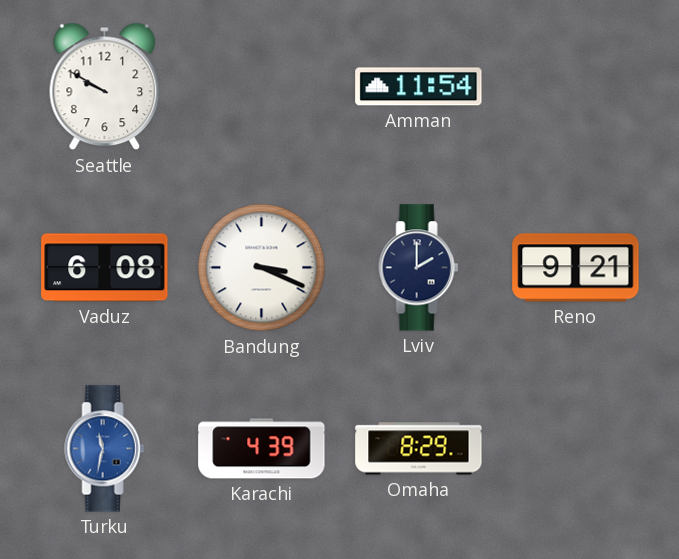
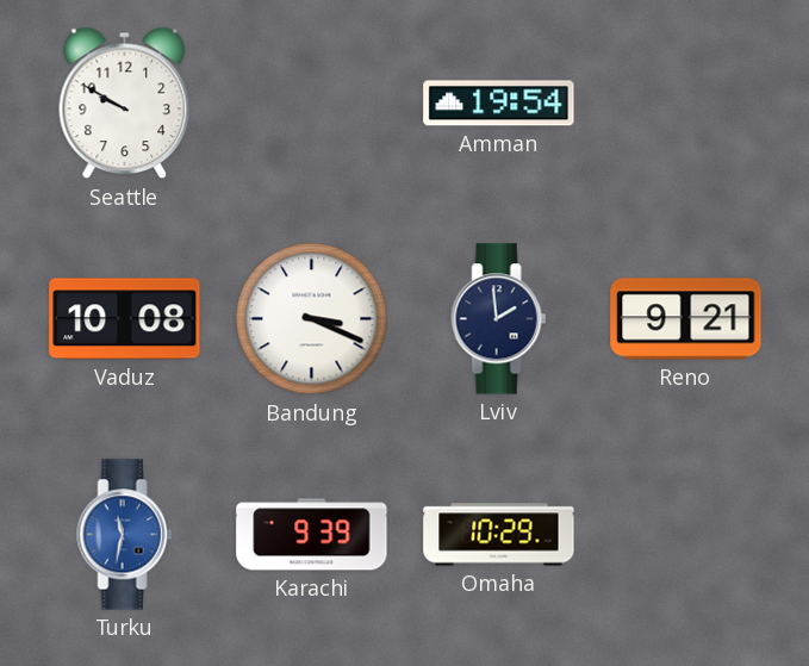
Amman: 11:54 -> 19:54 (499, 104)
Vaduz: 6:08 -> 10:08 (125, 319)
Lviv: 2:00 -> 1:59 (499, 319)
Karachi: 4:39 -> 9:39 (312, 535)
Omaha: 8:29 -> 10:29 (499, 535)
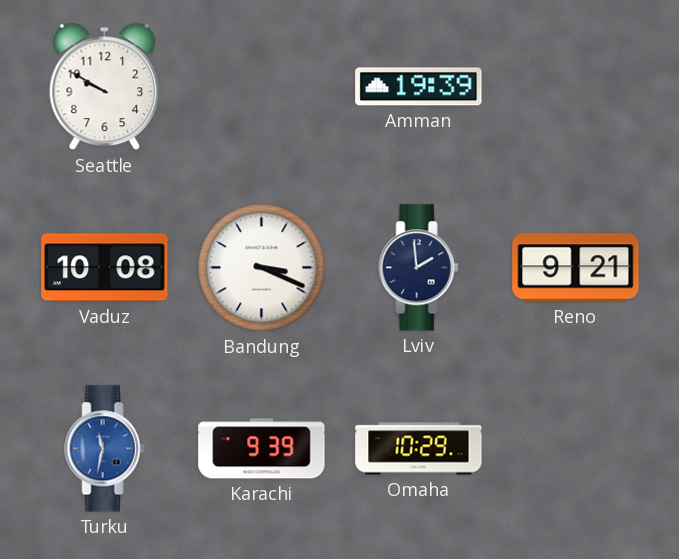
Amman: 19:54 -> 19:39 (419, 87)
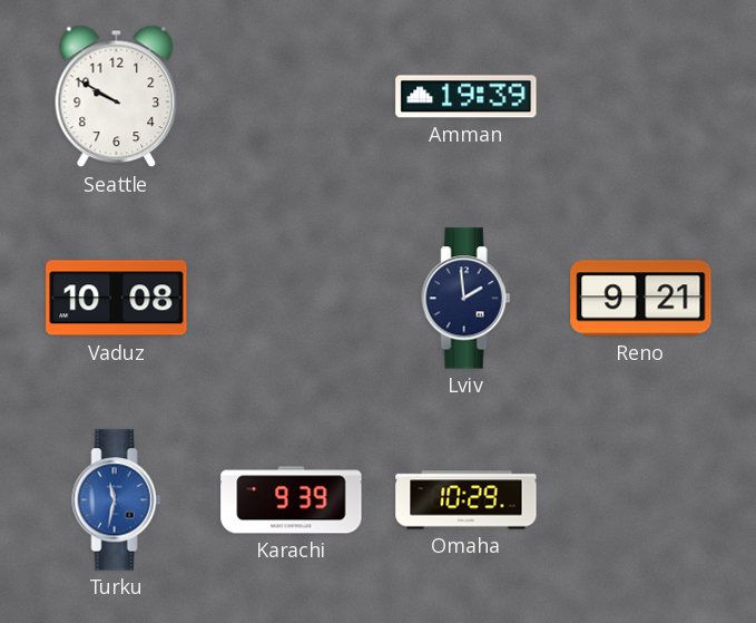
Bandung: 3:19 -> none (262, 268)
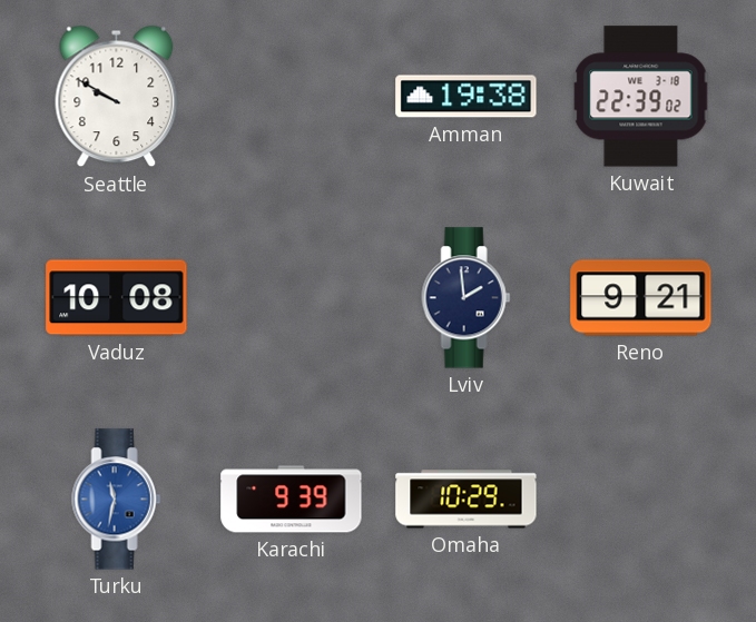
Amman: 19:39 -> 19:38 (467, 97)
Kuwait: none -> 22:39 (641, 97)
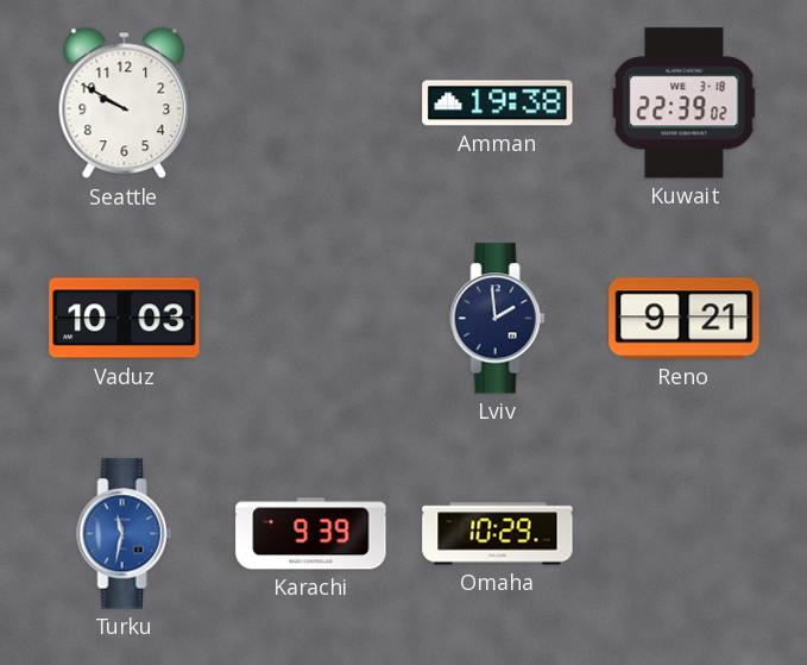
Vaduz: 10:08 -> 10:03 (125, 319)
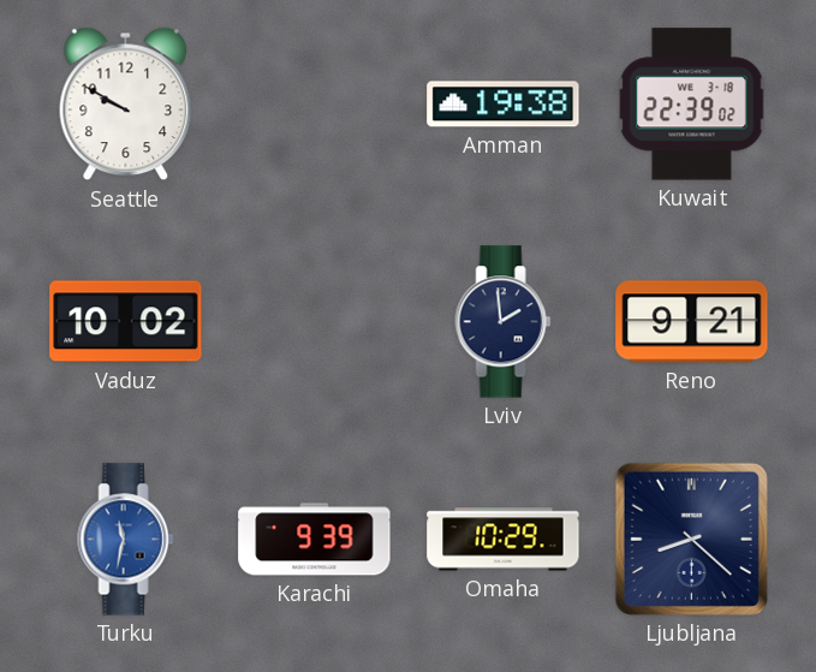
Vaduz: 10:03 -> 10:02 (126, 322)
Ljubljana: none -> 8:22 (691, 539)
